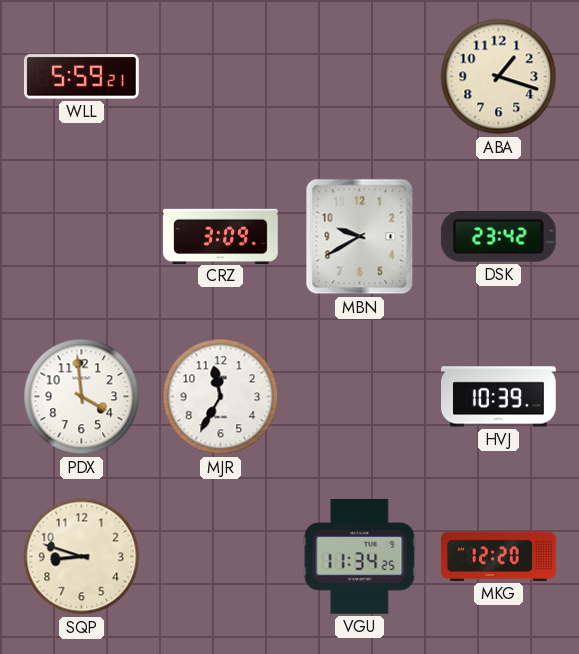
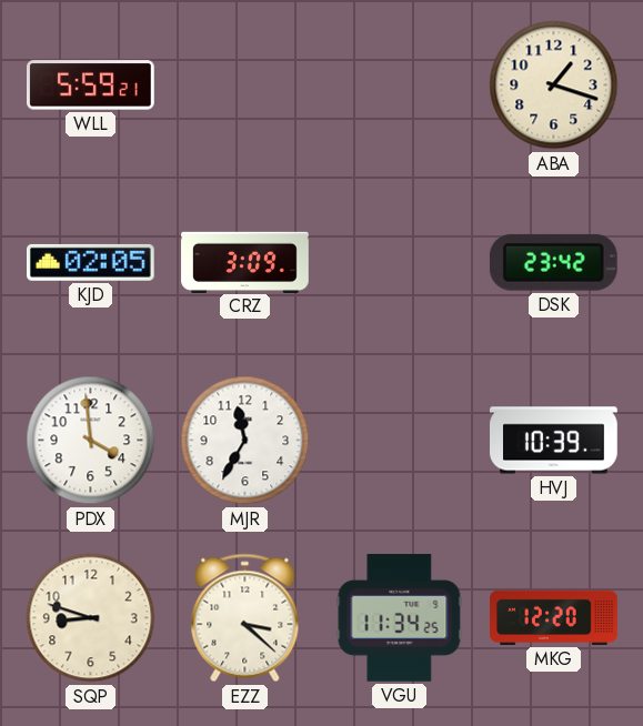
KJD: none -> 02:05 (91, 262)
MBN: 9:40 -> none (360, 237)
EZZ: none -> 3:22 (245, 618)
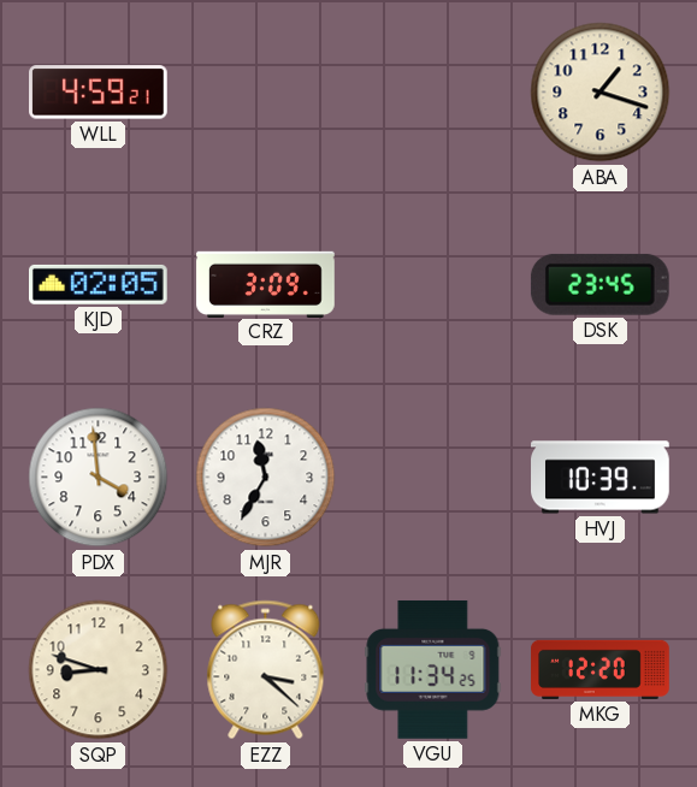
WLL: 5:59 -> 4:59 (99, 93)
DSK: 23:42 -> 23:45 (599, 284)
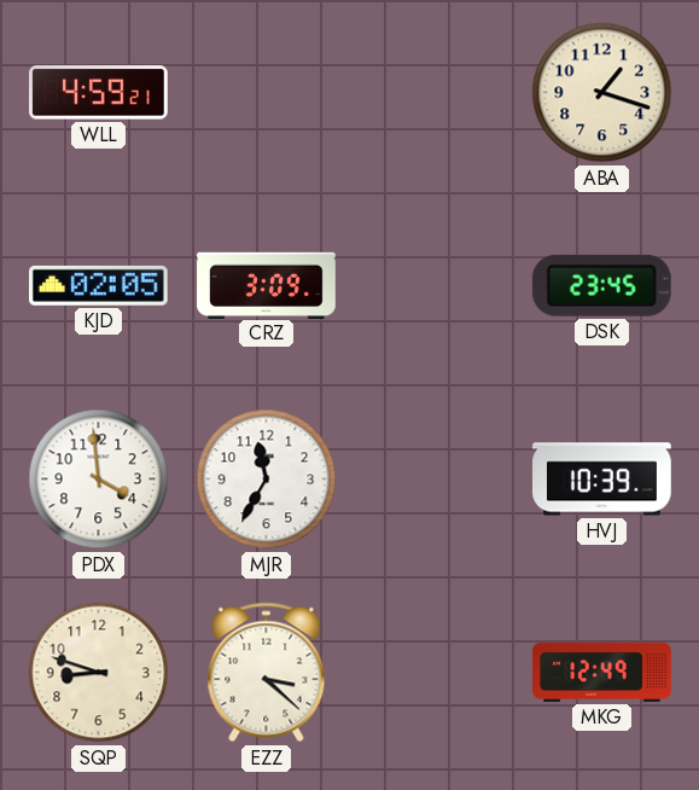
VGU: 11:34 -> none (433, 670)
MKG: 12:20 -> 12:49 (602, 672)
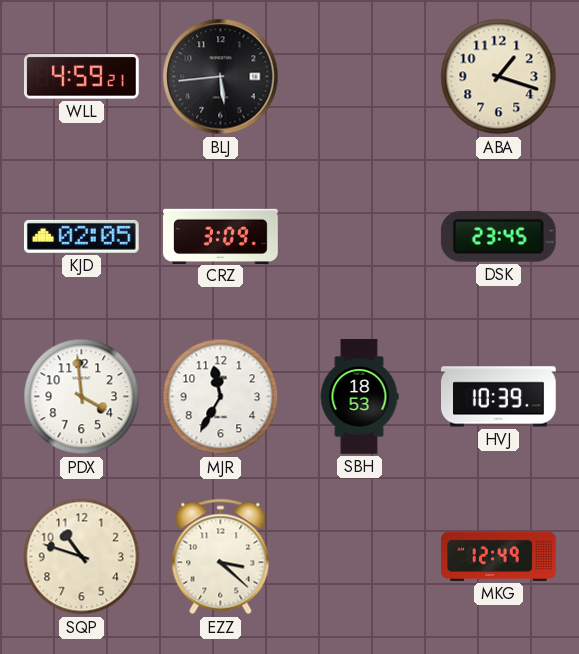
BLJ: none -> 5:44 (221, 77)
SBH: none -> 18:53 (359, 397)
SQP: 8:48 -> 10:48 (82, 557)
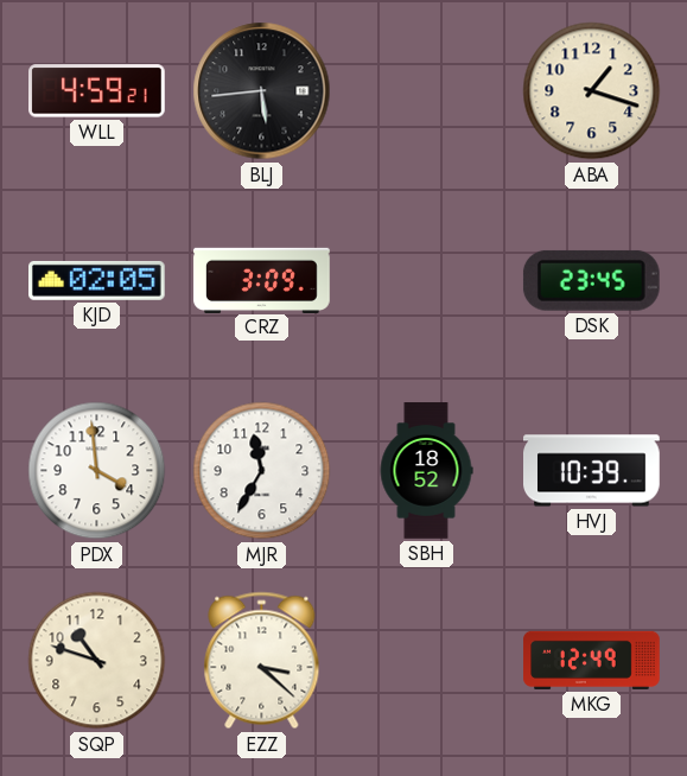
SBH: 18:53 -> 18:52 (426, 471)
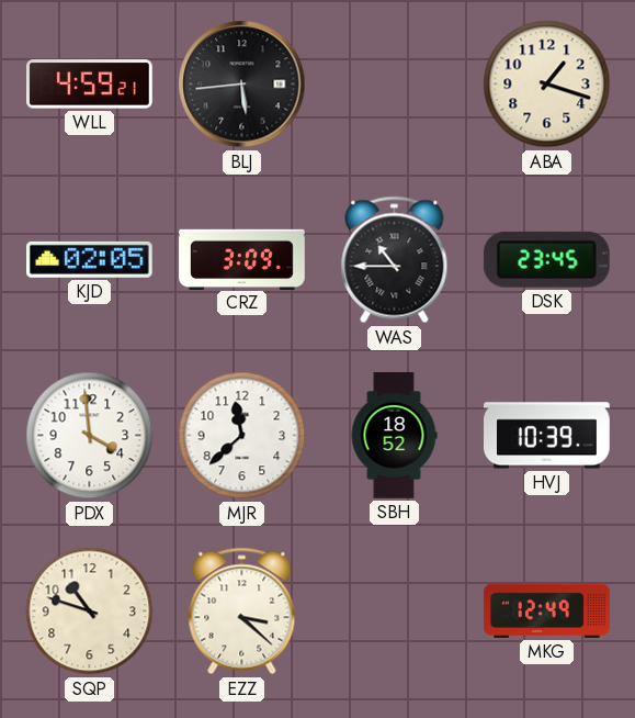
WAS: none -> 10:45 (395, 260)
MJR: 11:35 -> 11:38 (242, 436)
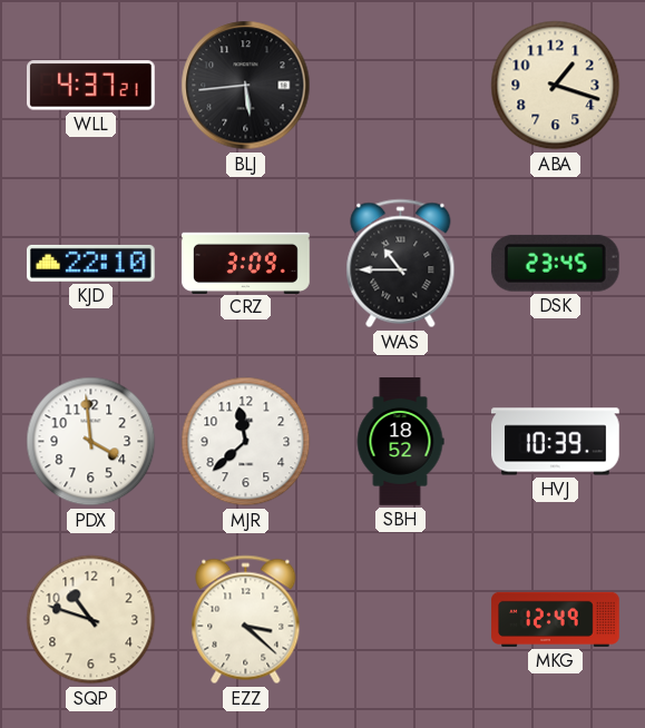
WLL: 4:59 -> 4:37 (91, 86)
KJD: 02:05 -> 22:10 (91, 263)
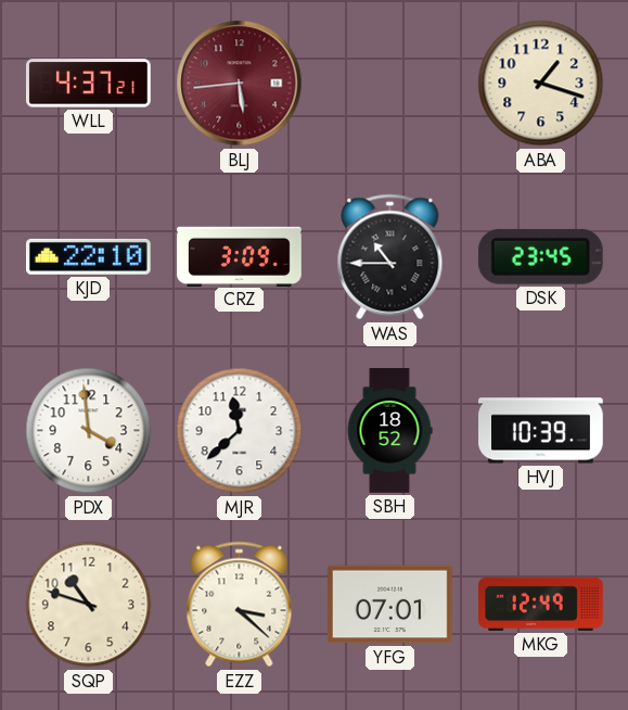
BLJ dial: black -> burgundy (240, 84)
YFG: none -> 07:01 (390, 605)
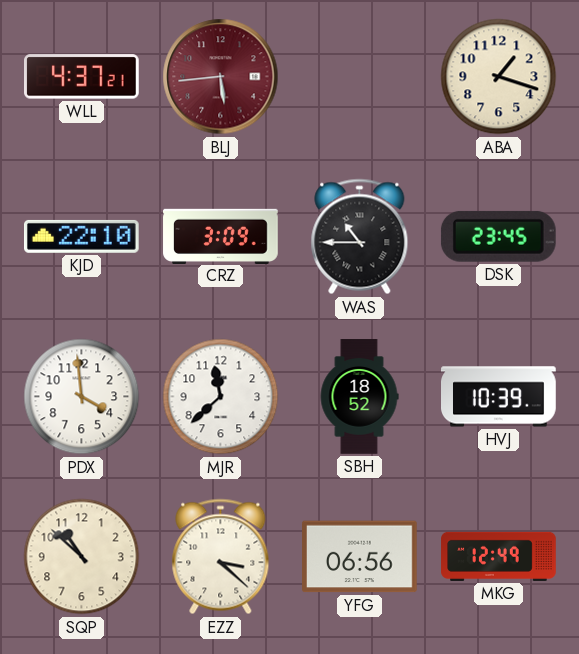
SQP: 10:48 -> 10:52 (82, 557)
YFG: 07:01 -> 06:56 (360, 557)
